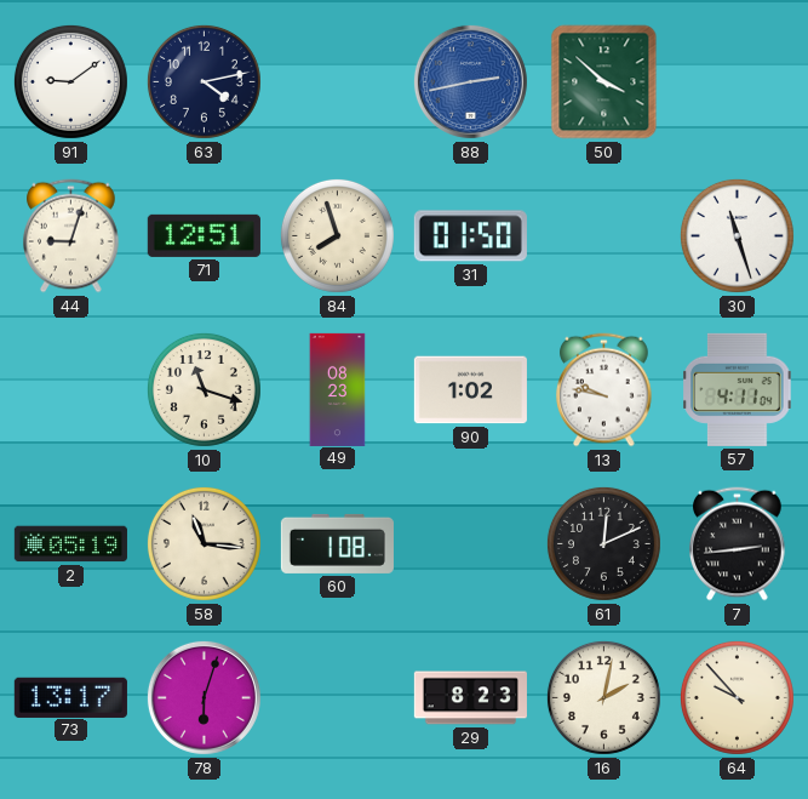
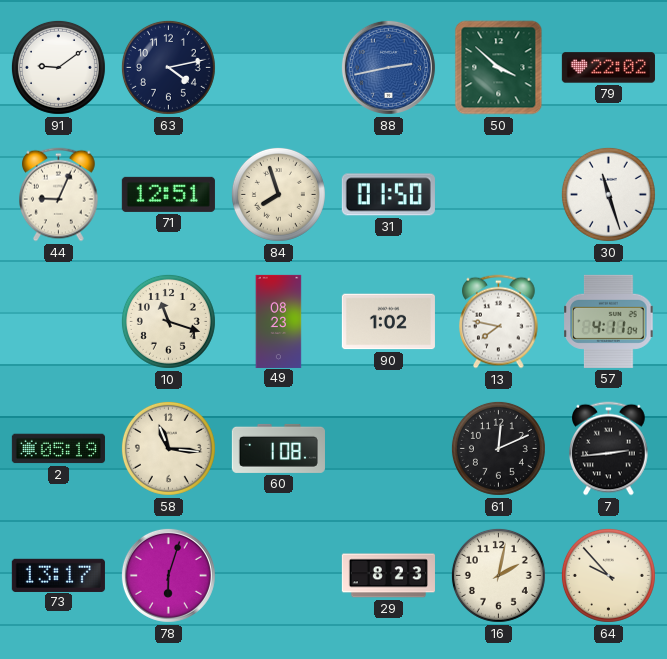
79: none -> 22:02 (608, 68)
44: 9:03 -> 9:04 (59, 195)
13: 9:47 -> 7:47 (499, 322)
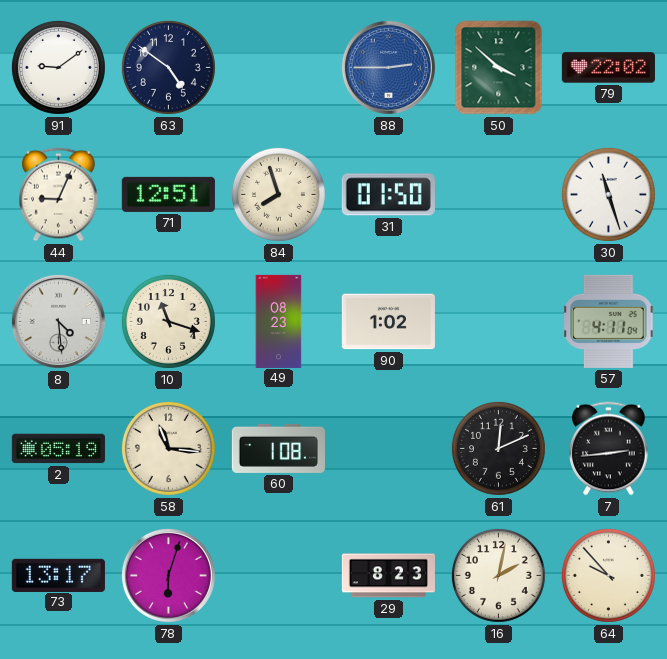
63: 4:13 -> 4:51 (168, 67)
88: 2:43 -> 2:45 (388, 67)
8: none -> 4:29 (58, 321)
13: 7:47 -> none (499, 322)
